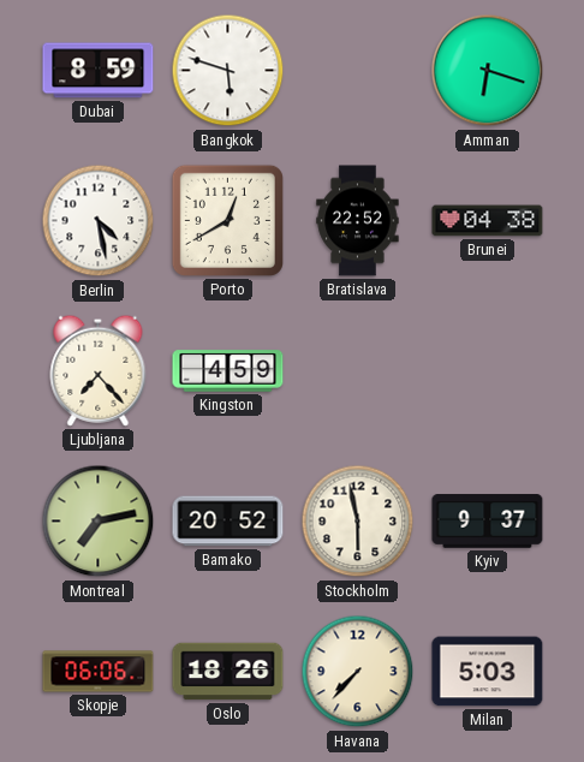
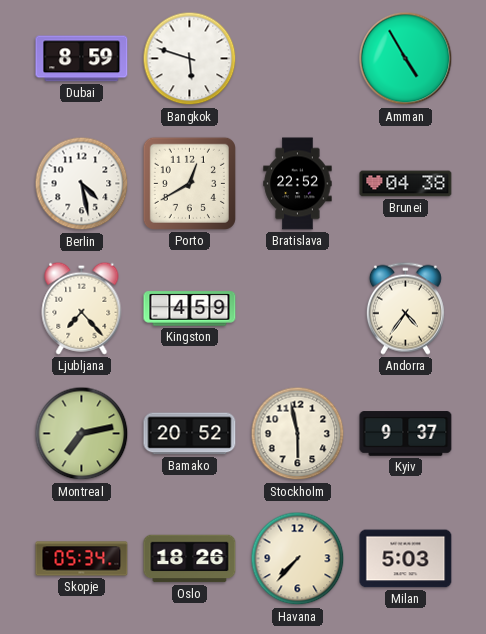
Amman: 6:18 -> 4:55 (406, 59)
Andorra: none -> 4:36 (405, 308)
Skopje: 06:06 -> 05:34 (82, 559)
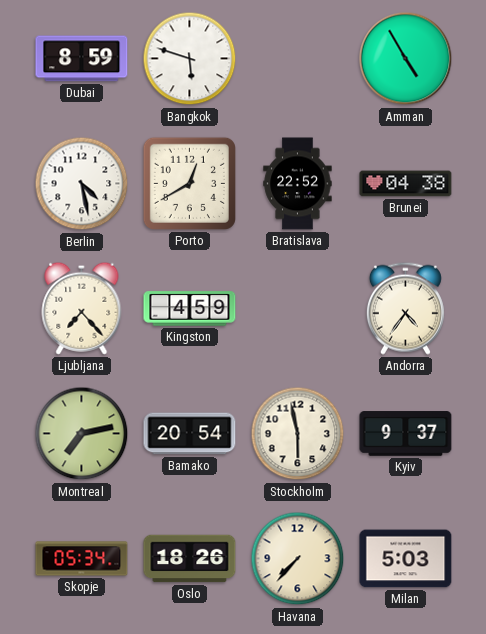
Bamako: 20:52 -> 20:54 (190, 434)
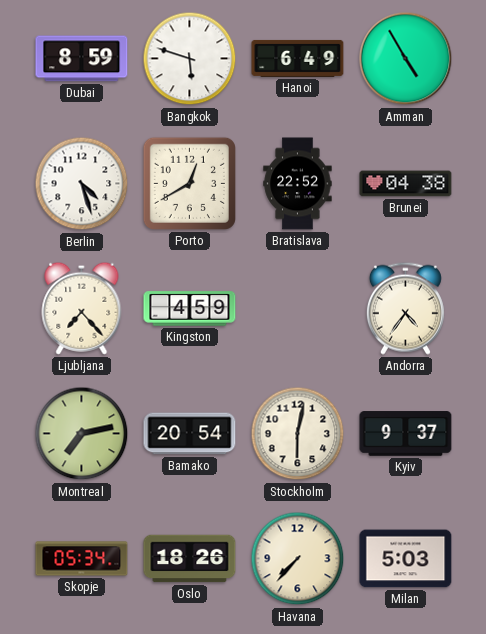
Hanoi: none -> 6:49 (298, 58)
Berlin: 4:28 -> 4:27 (82, 184)
Stockholm: 5:58 -> 6:02 (298, 434)
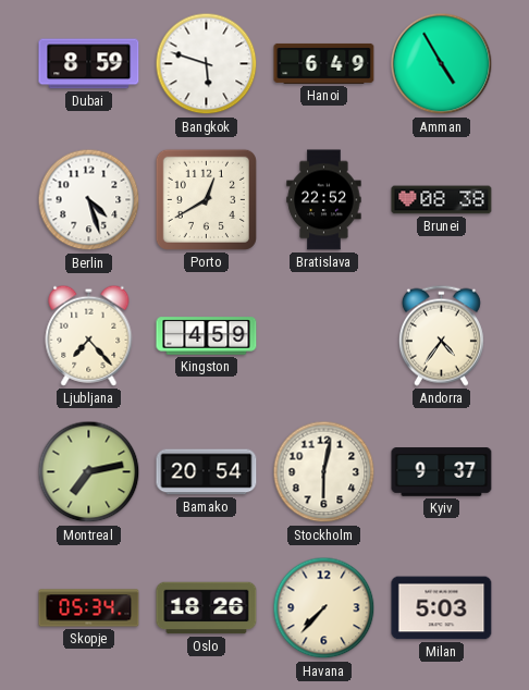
Brunei: 04:38 -> 08:38 (442, 200)
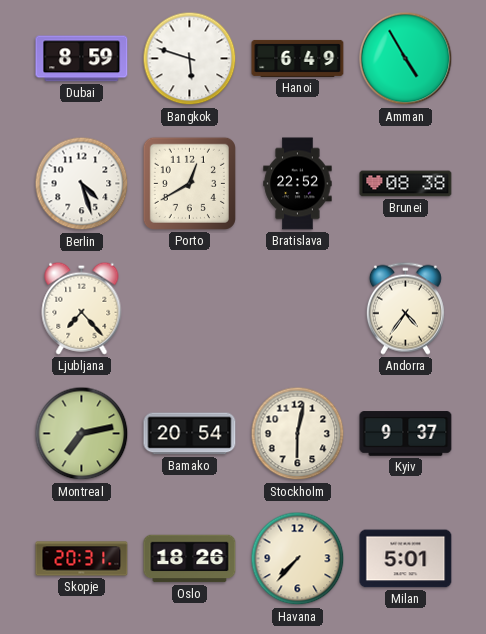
Kingston: 4:59 -> none (207, 336)
Skopje: 05:34 -> 20:31 (82, 559)
Milan: 5:03 -> 5:01 (406, 559)
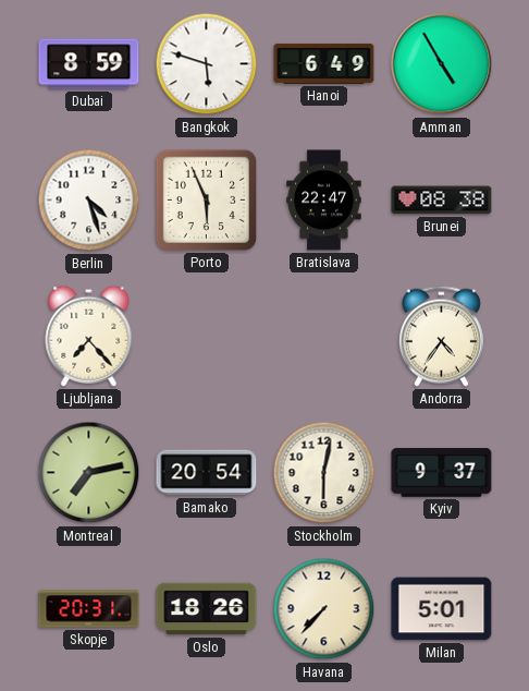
Porto: 12:40 -> 5:56 (206, 199)
Bratislava: 22:52 -> 22:47 (324, 201)
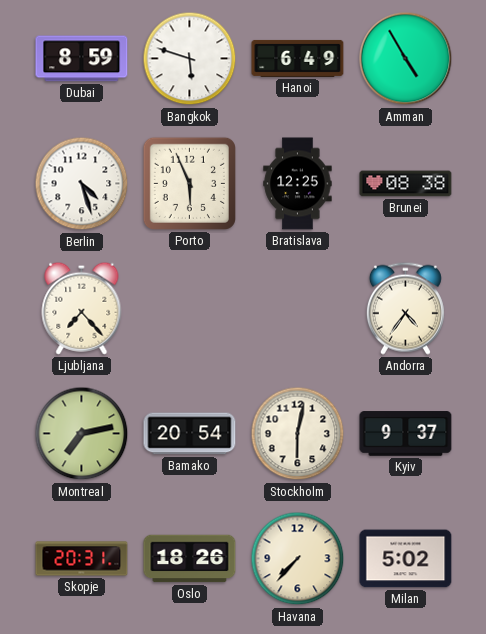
Bratislava: 22:47 -> 12:25 (298, 184)
Milan: 5:01 -> 5:02 (406, 559)
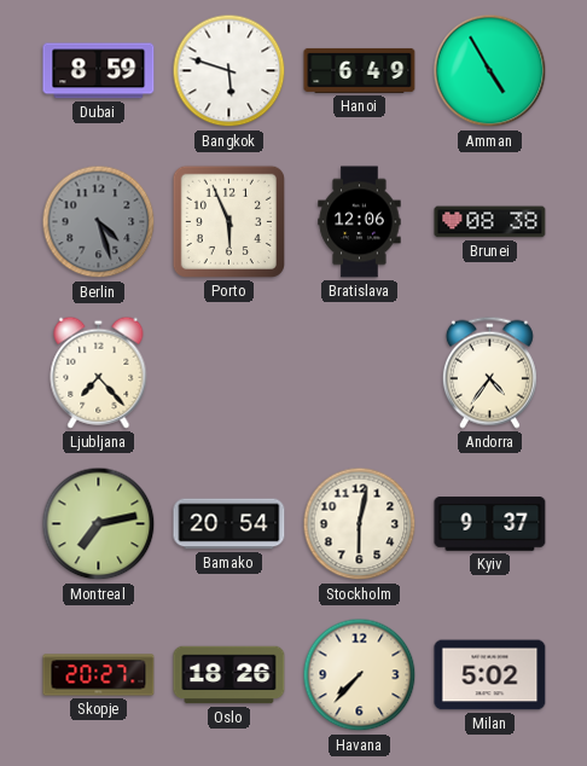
Berlin dial: white -> grey (99, 222)
Bratislava: 12:25 -> 12:06 (360, 222)
Skopje: 20:31 -> 20:27 (99, 675)
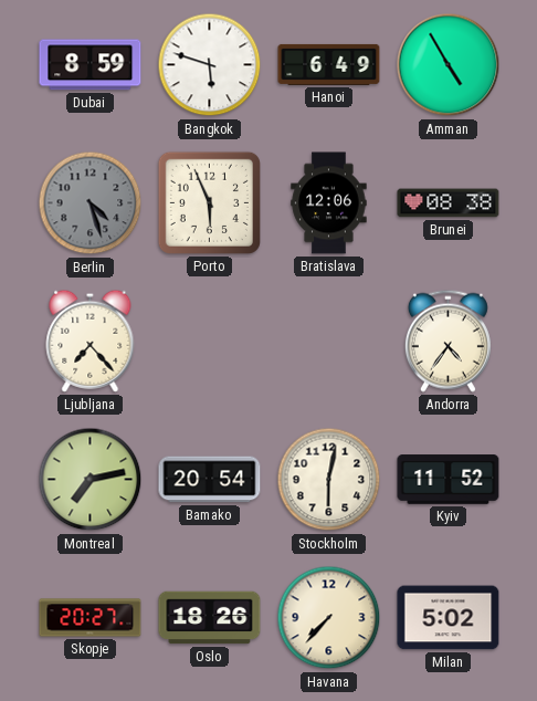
Kyiv: 9:37 -> 11:52 (449, 480)
